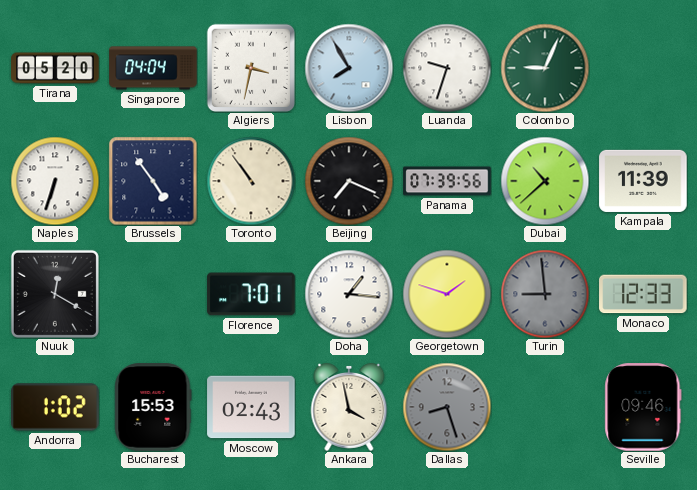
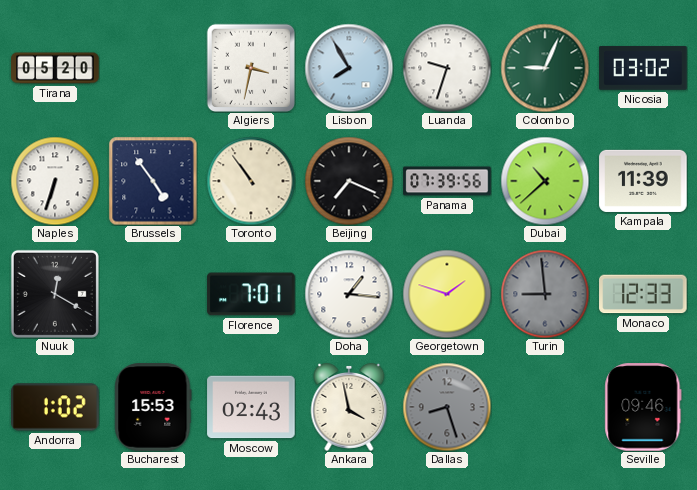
Singapore: 04:04 -> none (153, 68)
Nicosia: none -> 03:02 (643, 68)
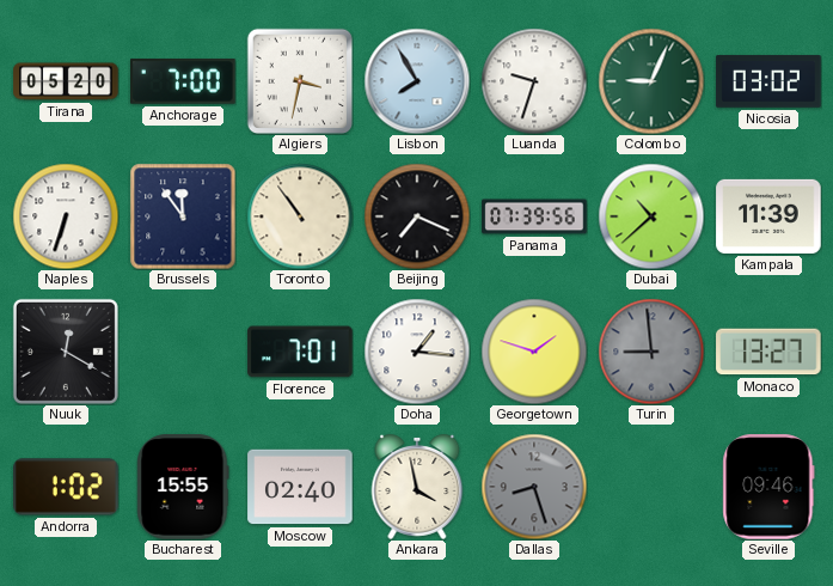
Anchorage: none -> 7:00 (183, 81)
Brussels: 4:54 -> 11:54 (183, 216)
Monaco: 12:33 -> 13:27 (768, 352)
Bucharest: 15:53 -> 15:55 (183, 487)
Moscow: 02:43 -> 02:40 (300, 487)
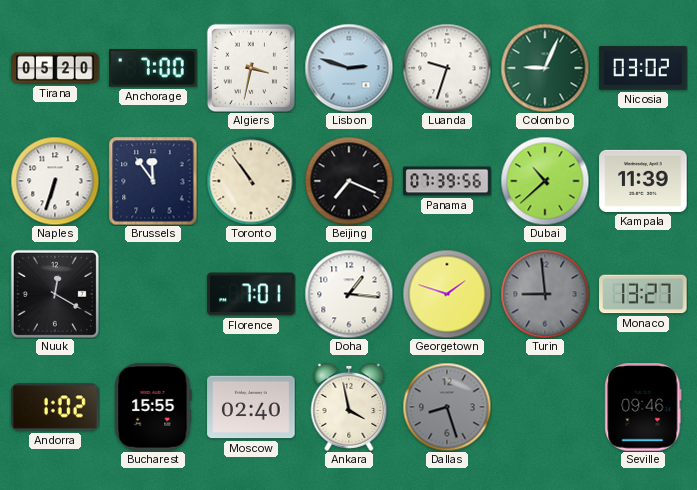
Lisbon: 7:55 -> 2:48 (349, 68)
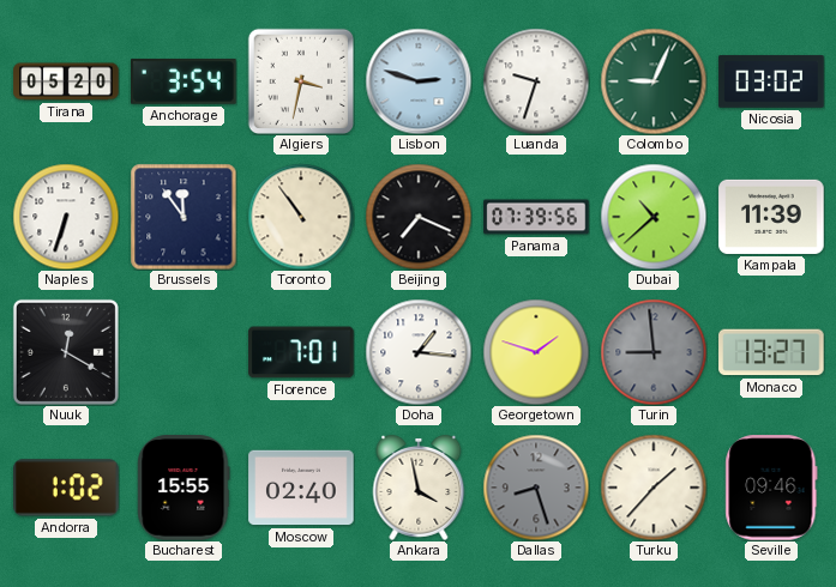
Anchorage: 7:00 -> 3:54 (184, 81)
Turku: none -> 1:37 (654, 488)
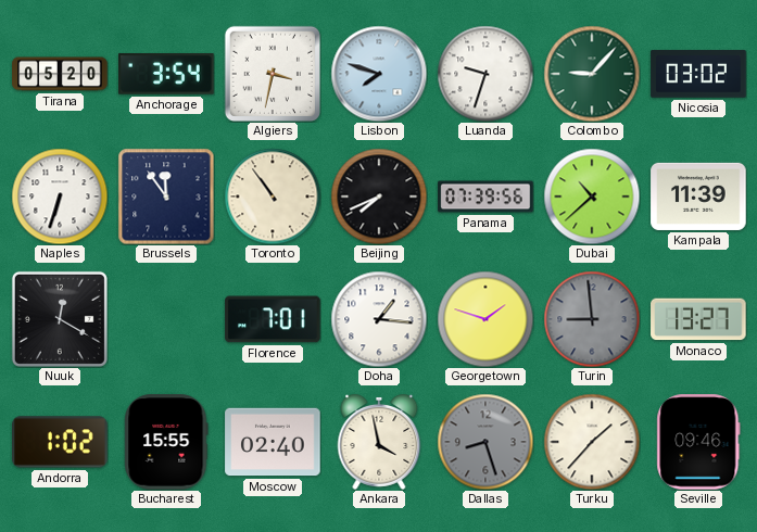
Lisbon: 2:48 -> 7:48 (379, 74)
Colombo: 9:04 -> 9:07 (592, 74)
Beijing: 7:19 -> 7:41 (379, 197)
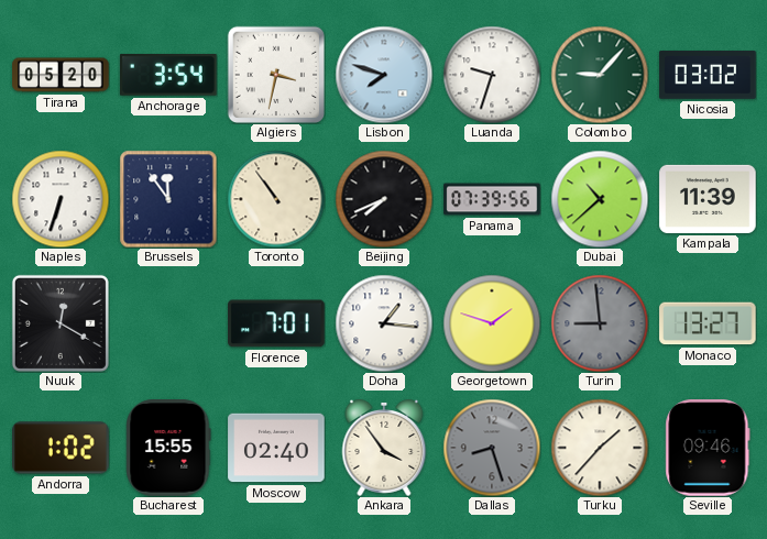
Ankara: 3:58 -> 3:54 (384, 449)
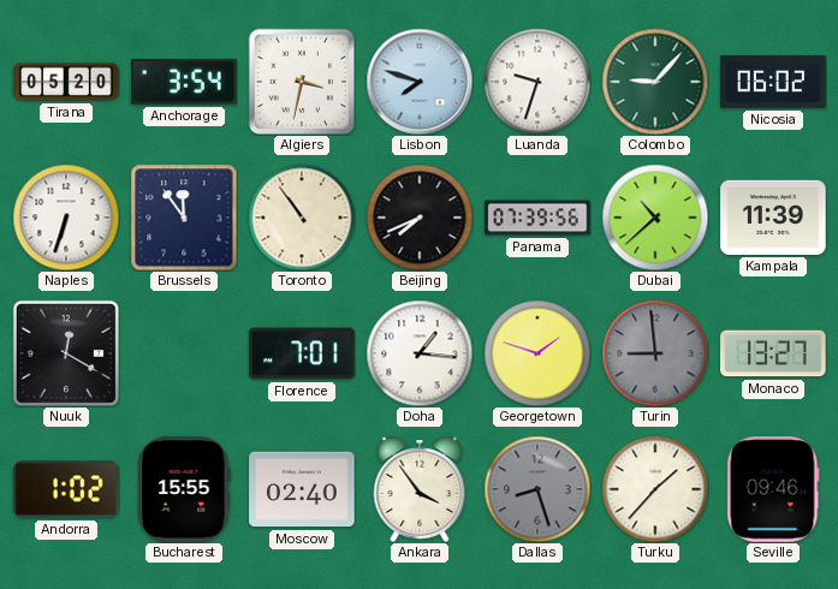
Nicosia: 03:02 -> 06:02 (773, 82)
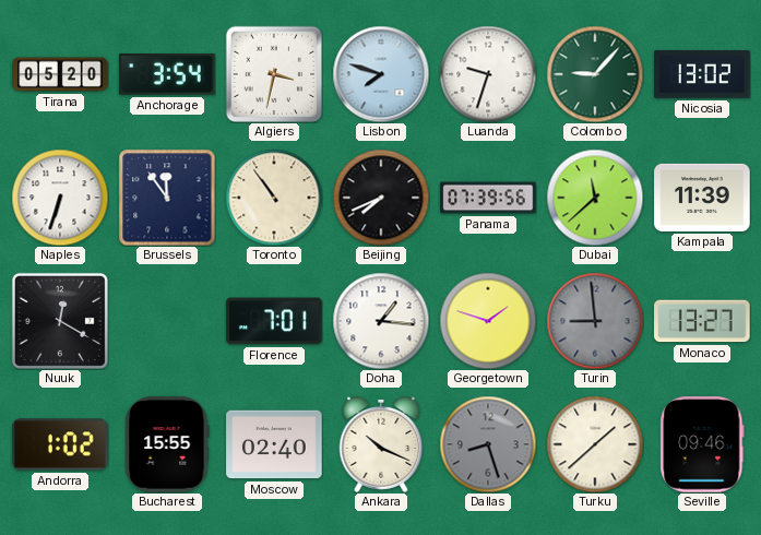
Nicosia: 06:02 -> 13:02 (702, 74)
Dubai: 10:38 -> 11:38 (595, 198)
Ankara: 3:54 -> 10:19 (381, 445)
Turku: 1:37 -> 1:38 (595, 444)
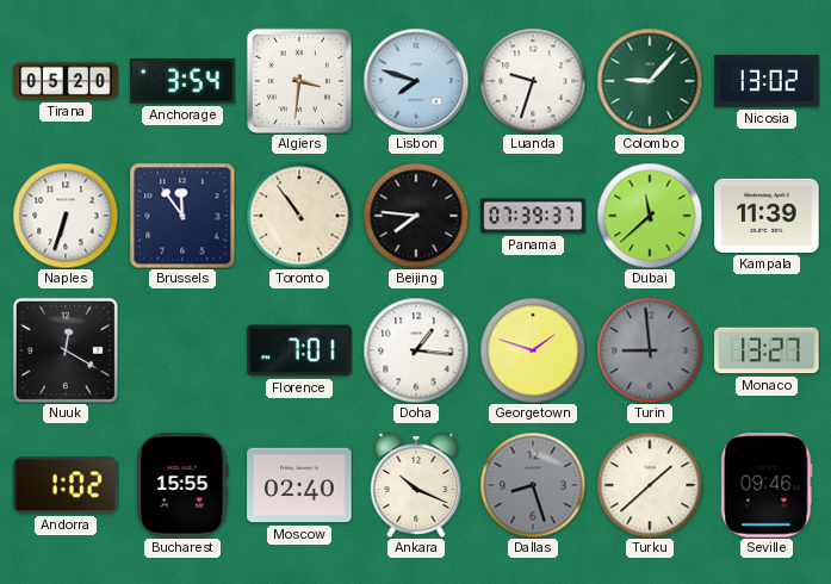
Algiers: 3:32 -> 3:31 (298, 80)
Beijing: 7:41 -> 7:46 (416, 216)
Panama: 07:39:56 -> 07:39:37 (533, 216)
